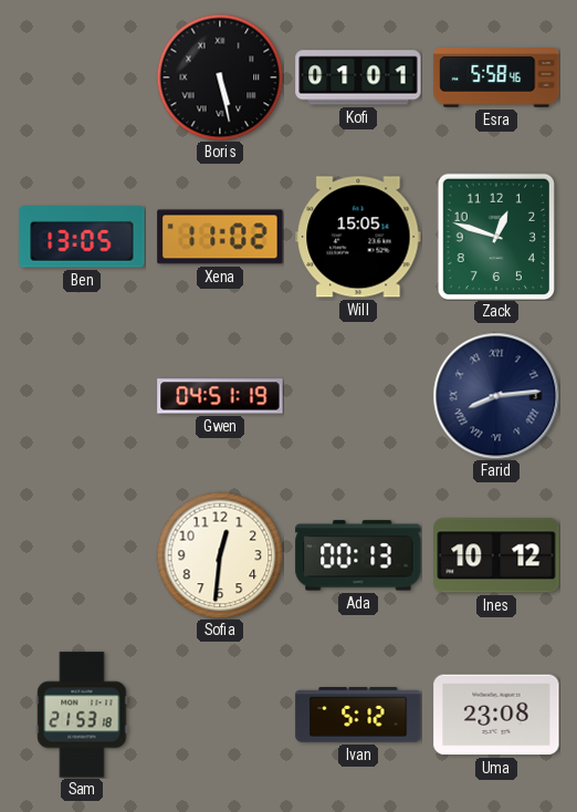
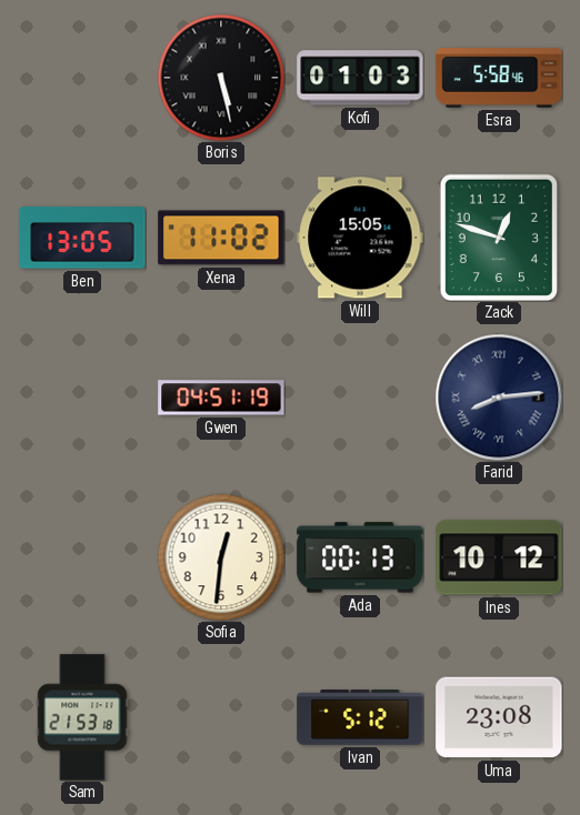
Kofi: 01:01 -> 01:03 (360, 78)
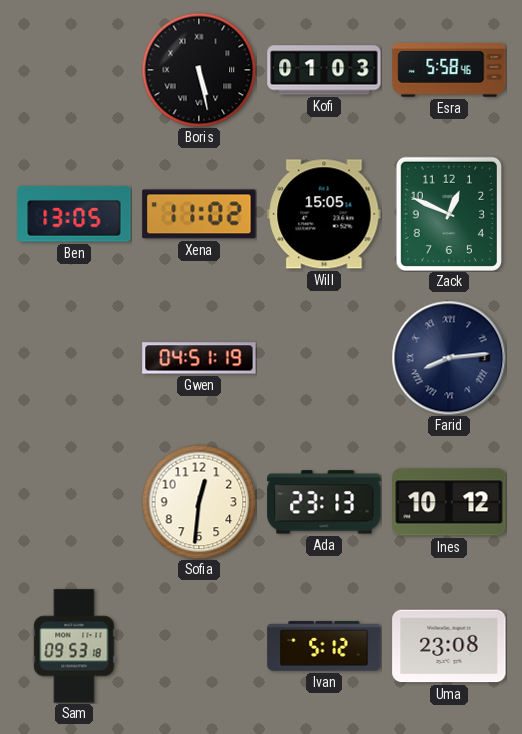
Zack: 12:48 -> 12:49 (449, 213)
Ada: 00:13 -> 23:13 (324, 502)
Sam: 21:53 -> 09:53 (74, 646)
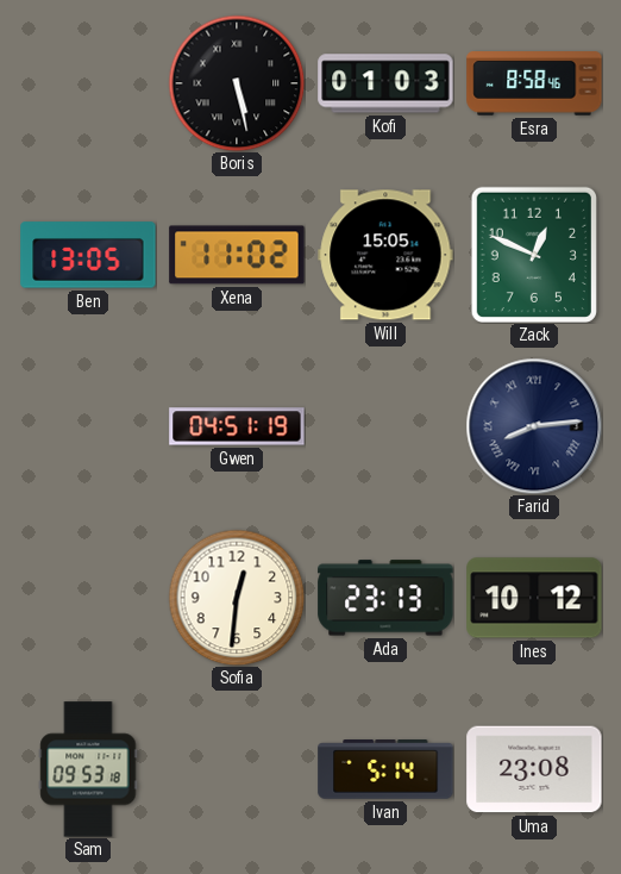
Esra: 5:58 -> 8:58 (534, 83)
Ivan: 5:12 -> 5:14 (385, 769)
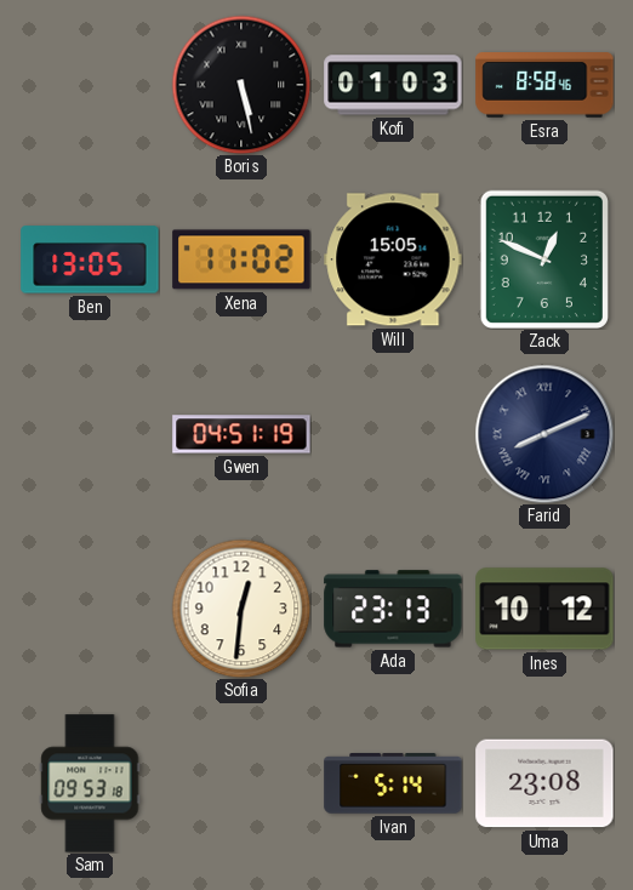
Farid: 8:14 -> 8:11 (544, 434)
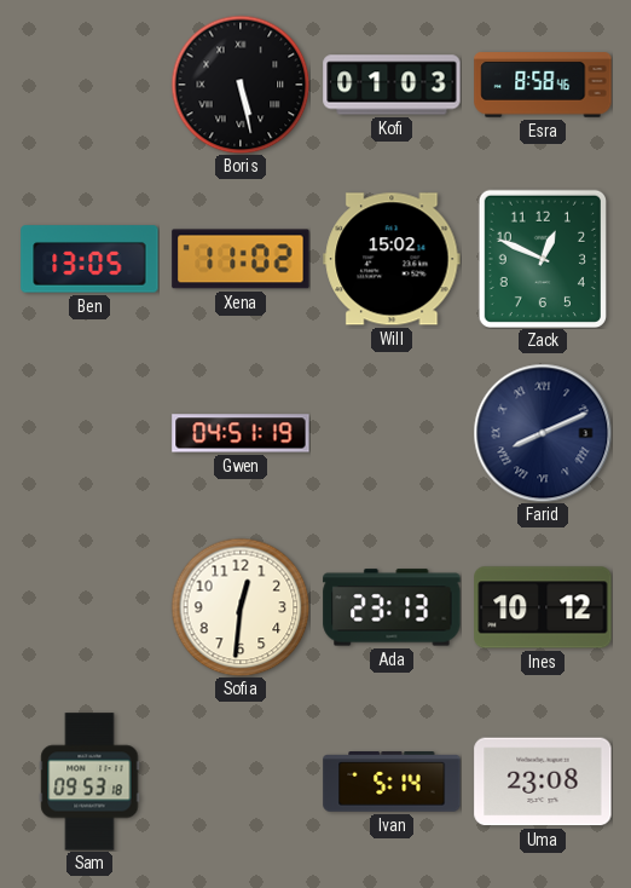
Will: 15:05 -> 15:02 (392, 259)
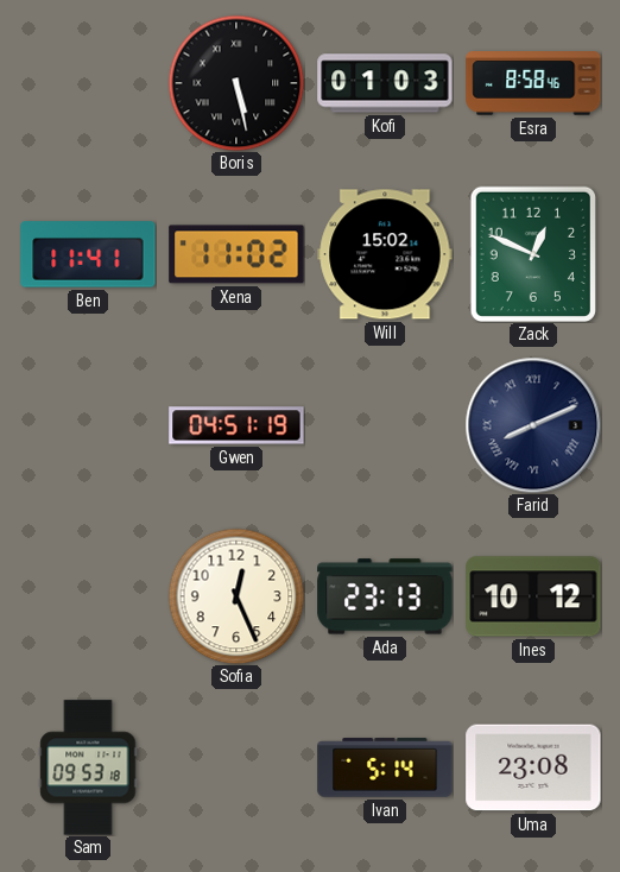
Ben: 13:05 -> 11:41 (88, 254)
Sofia: 12:31 -> 12:26 (236, 596)
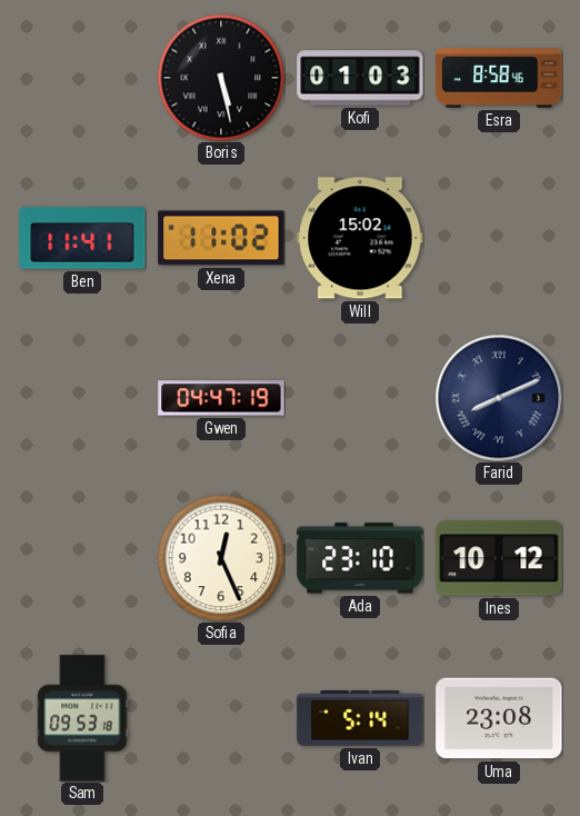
Zack: 12:49 -> none (533, 253)
Gwen: 04:51 -> 04:47 (221, 398)
Ada: 23:13 -> 23:10 (360, 558)
